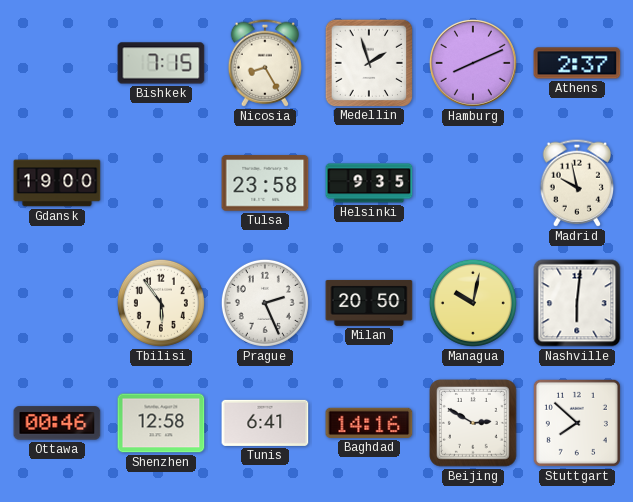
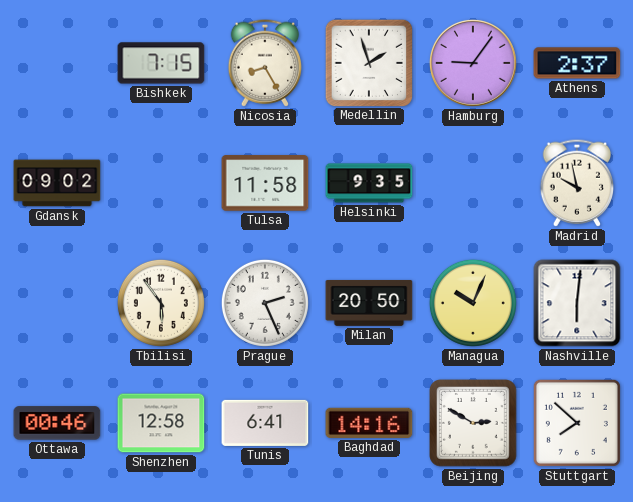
Hamburg: 8:11 -> 9:06 (473, 63)
Gdansk: 19:00 -> 09:02 (57, 183)
Tulsa: 23:58 -> 11:58 (265, 183)
Managua: 10:02 -> 10:04 (473, 303)
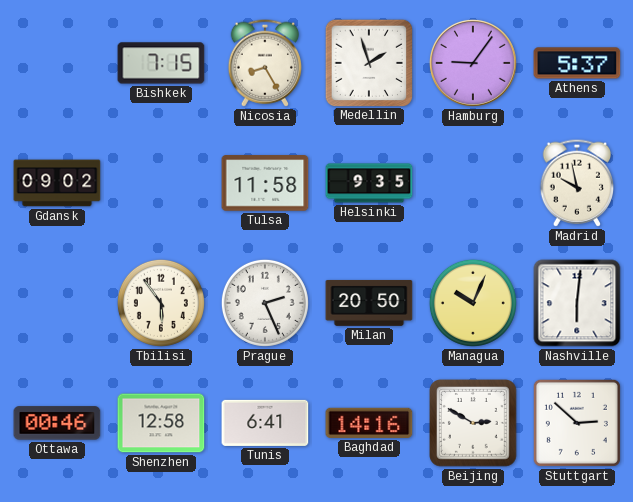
Athens: 2:37 -> 5:37 (577, 63)
Stuttgart: 7:52 -> 2:52 (577, 423)
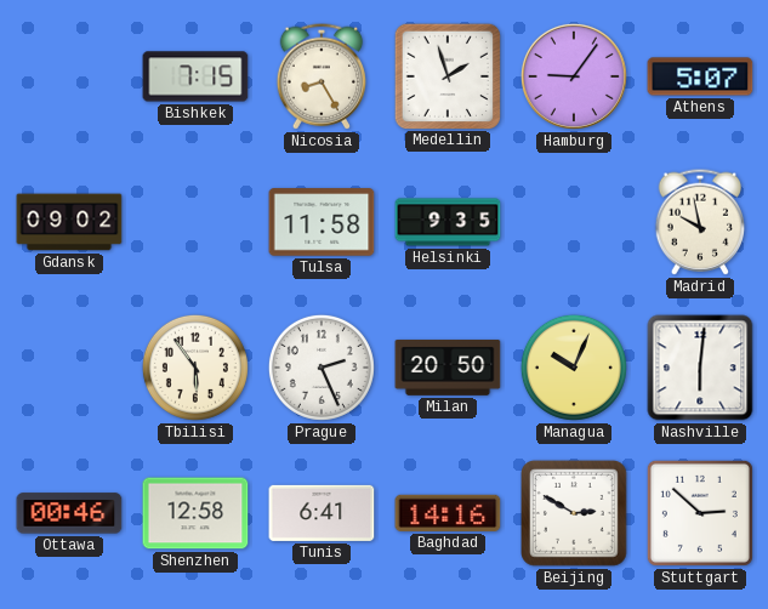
Athens: 5:37 -> 5:07 (700, 76)
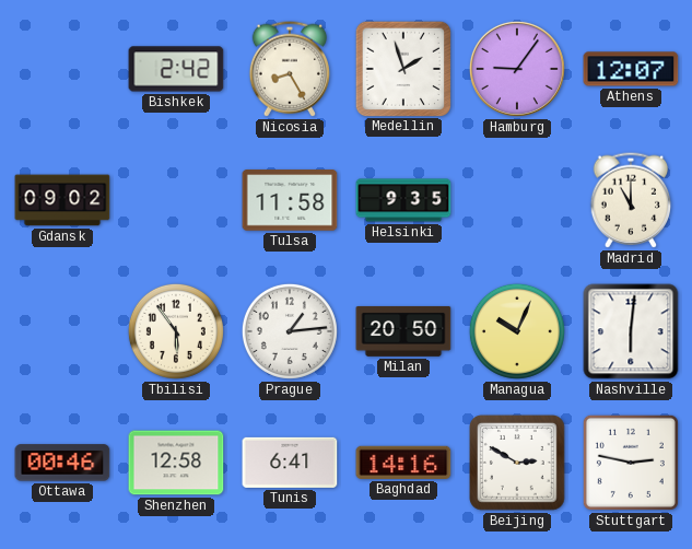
Bishkek: 7:15 -> 2:42 (176, 69)
Athens: 5:07 -> 12:07 (631, 69)
Madrid: 9:58 -> 11:00 (630, 200)
Prague: 2:26 -> 1:14 (290, 331)
Stuttgart: 2:52 -> 2:47 (631, 463)
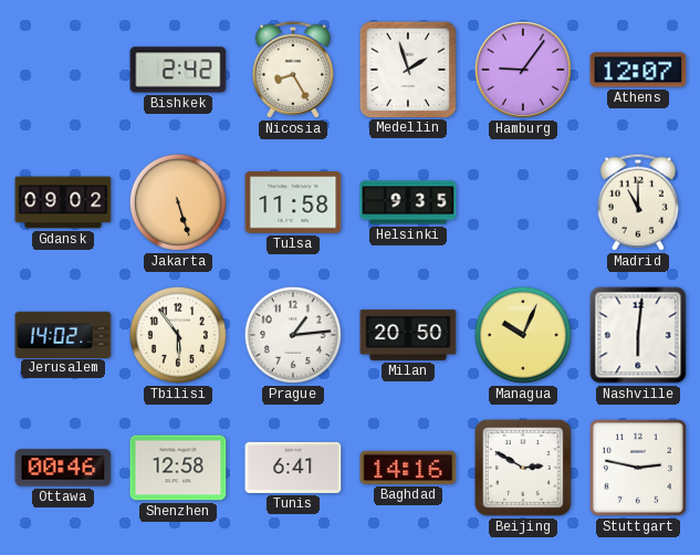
Jakarta: none -> 5:27 (178, 202)
Jerusalem: none -> 14:02 (63, 334)
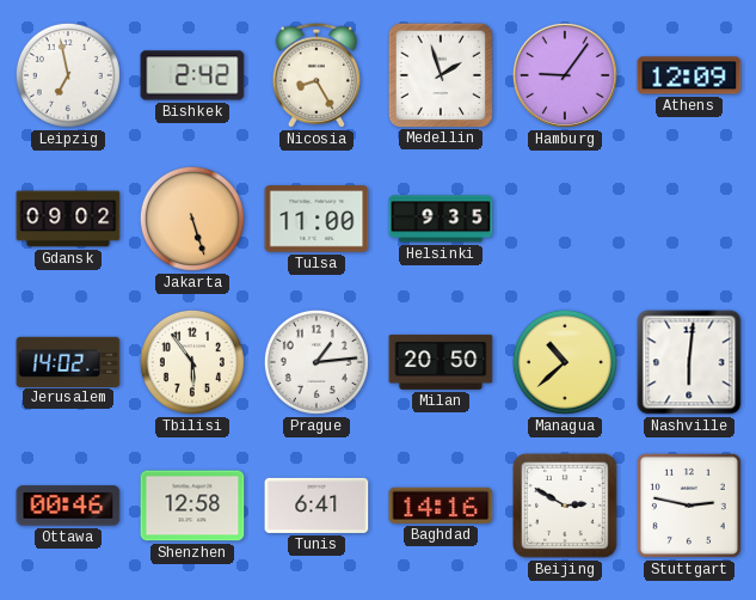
Leipzig: none -> 6:58 (68, 75)
Athens: 12:07 -> 12:09 (689, 75)
Tulsa: 11:58 -> 11:00 (316, 219)
Madrid: 11:00 -> none (637, 202)
Managua: 10:04 -> 10:38 (565, 362)
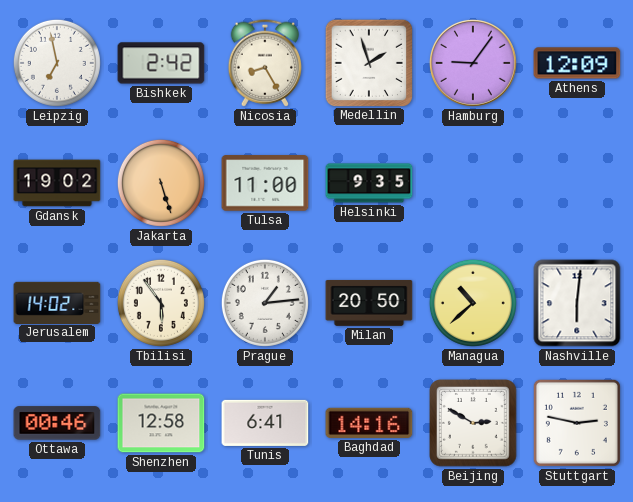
Gdansk: 09:02 -> 19:02 (57, 183)
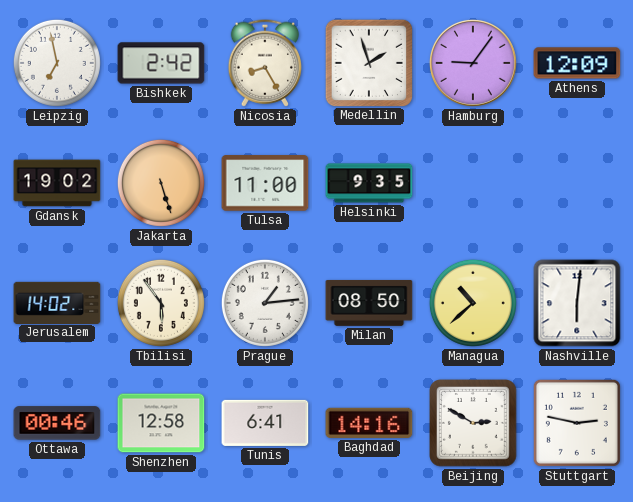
Milan: 20:50 -> 08:50 (369, 303)
